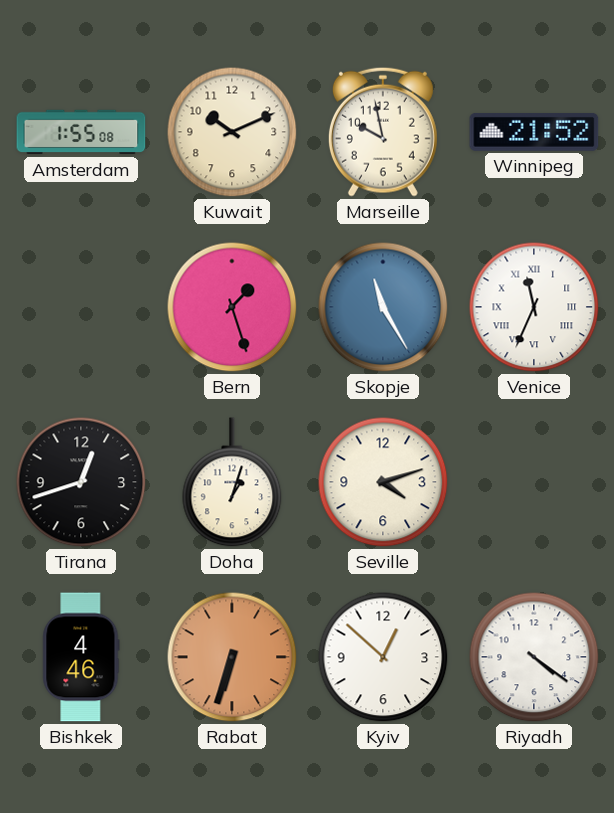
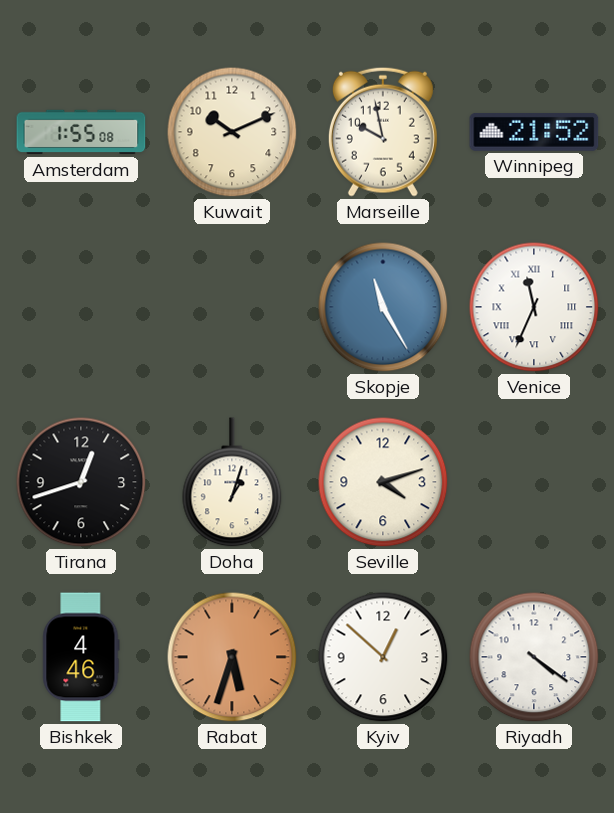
Bern: 1:27 -> none (232, 307)
Rabat: 6:33 -> 5:33 (232, 657)
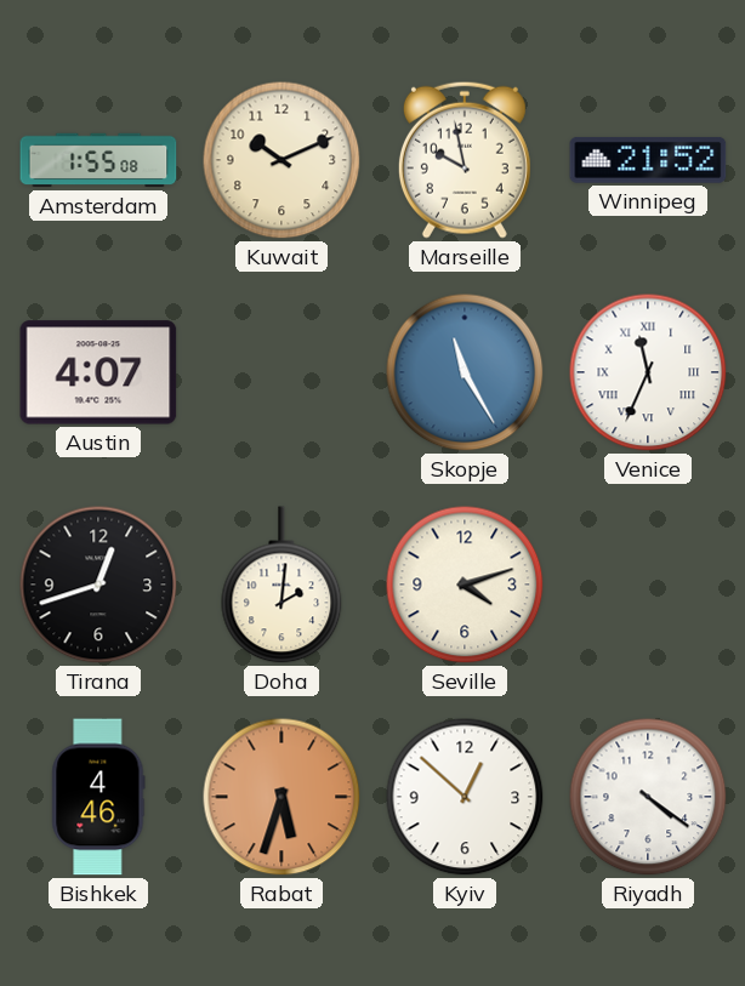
Austin: none -> 4:07 (98, 372)
Doha: 1:03 -> 2:01 (281, 585)
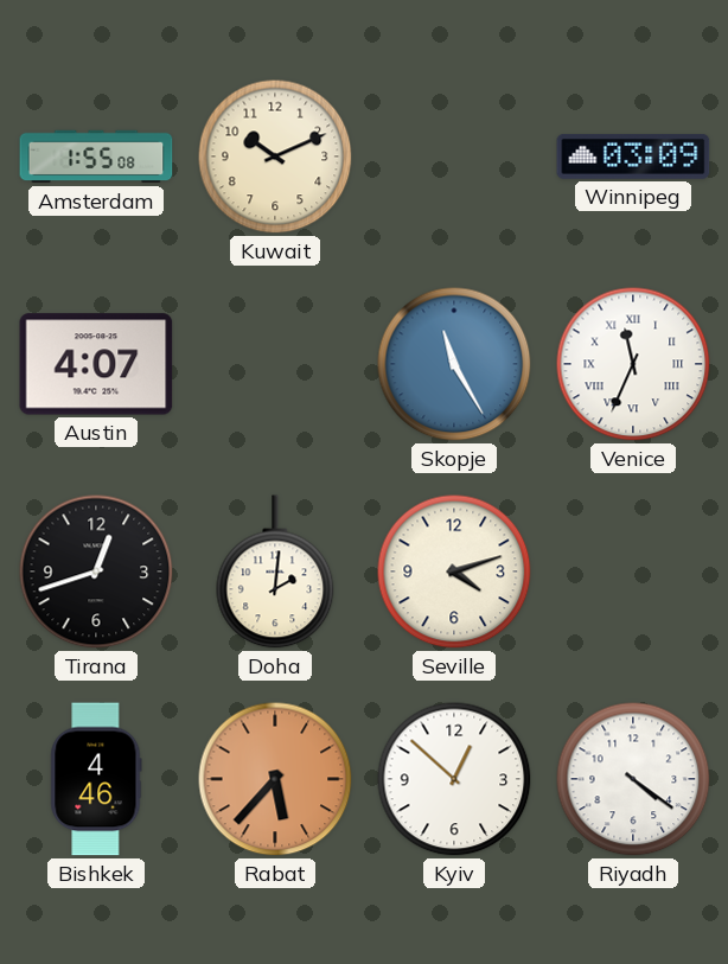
Marseille: 9:58 -> none (465, 160)
Winnipeg: 21:52 -> 03:09 (633, 157)
Rabat: 5:33 -> 5:37 (275, 779)
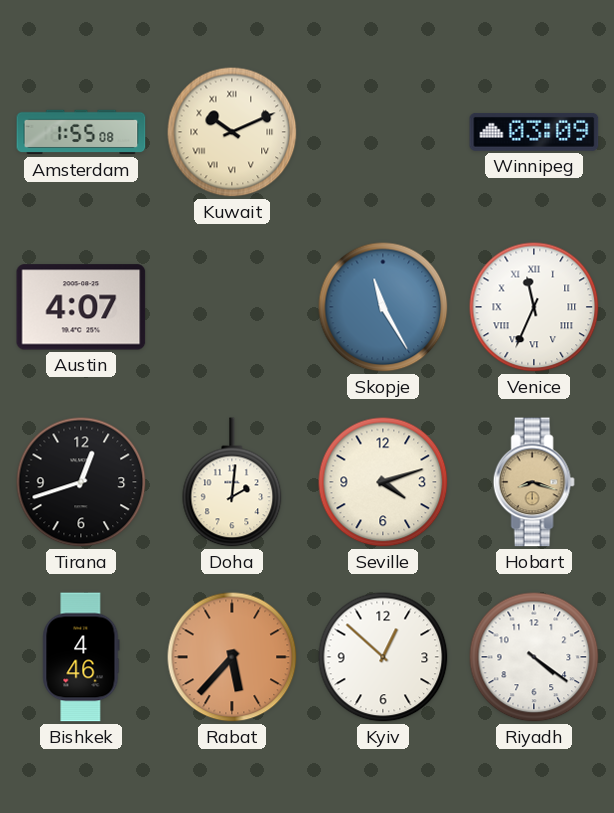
Kuwait numerals: Arabic -> Roman (232, 132)
Hobart: none -> 8:18 (534, 482)
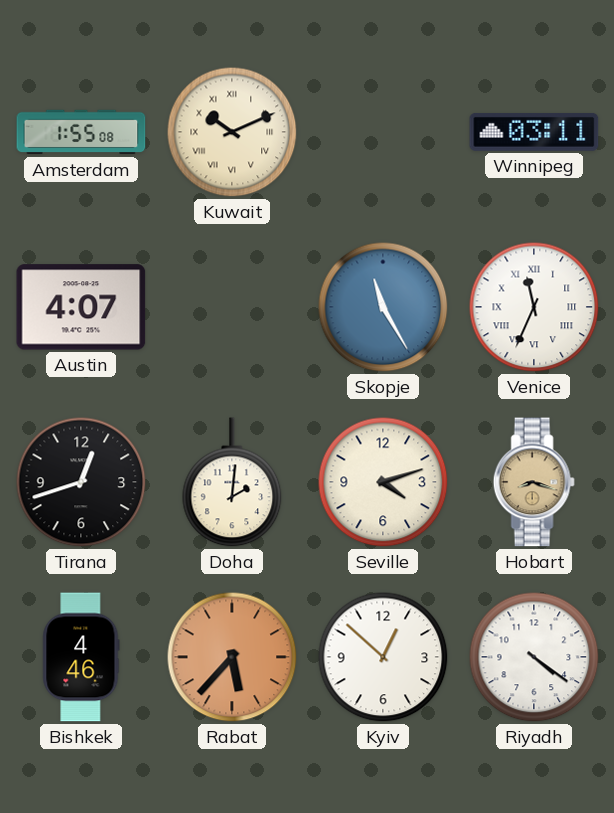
Winnipeg: 03:09 -> 03:11 (534, 132)
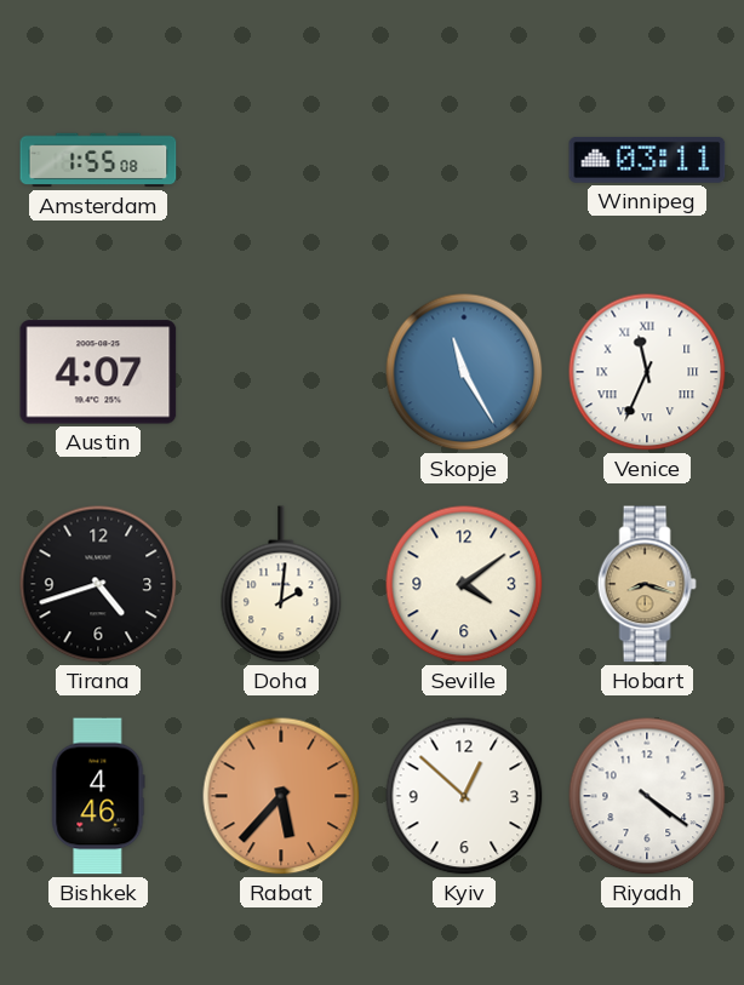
Kuwait: 10:11 -> none (232, 132)
Tirana: 12:42 -> 4:42 (98, 584)
Seville: 4:12 -> 4:09 (464, 584)
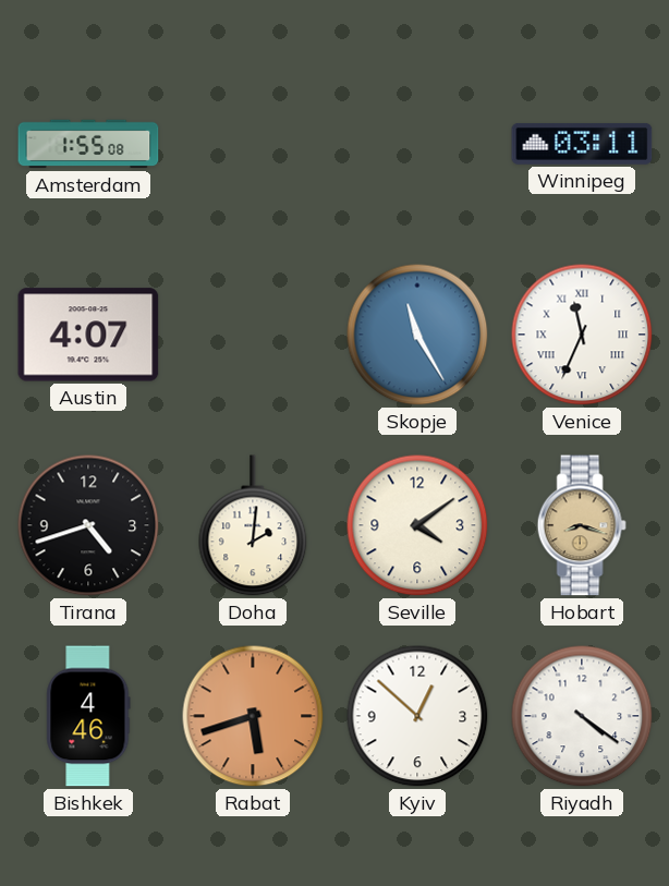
Rabat: 5:37 -> 5:42 (253, 716)
